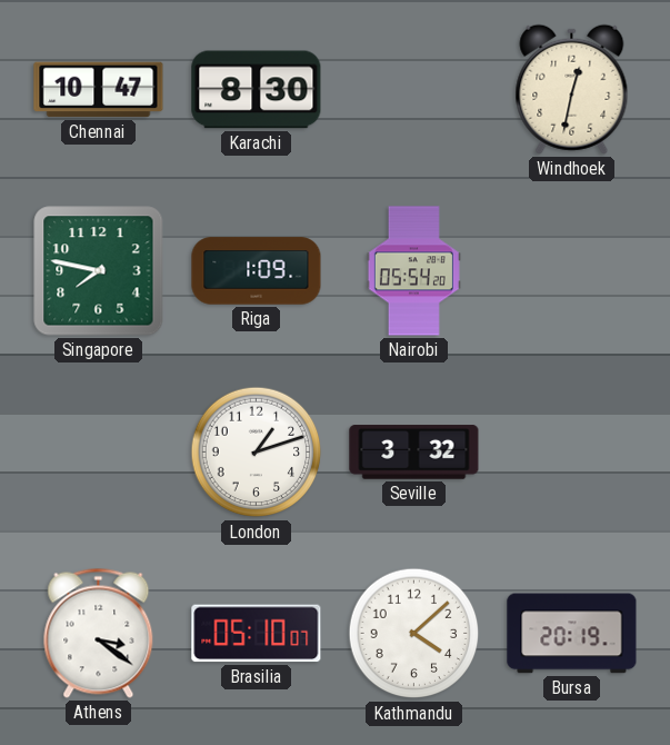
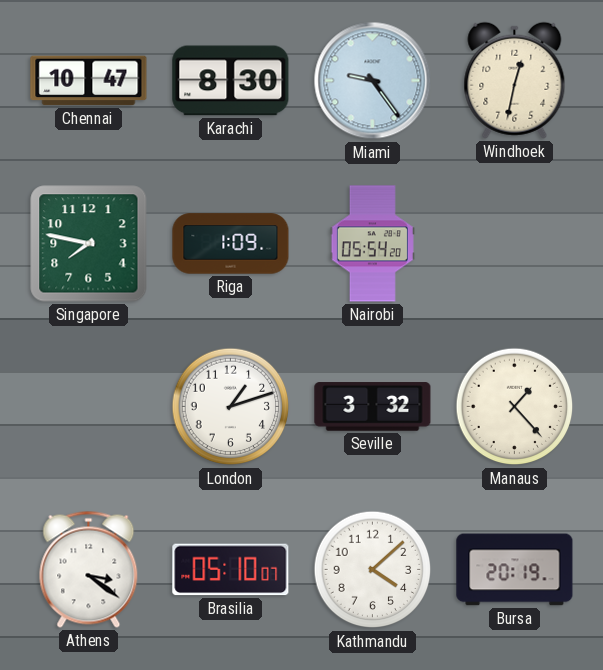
Miami: none -> 9:24 (373, 81)
Manaus: none -> 1:23 (515, 407)
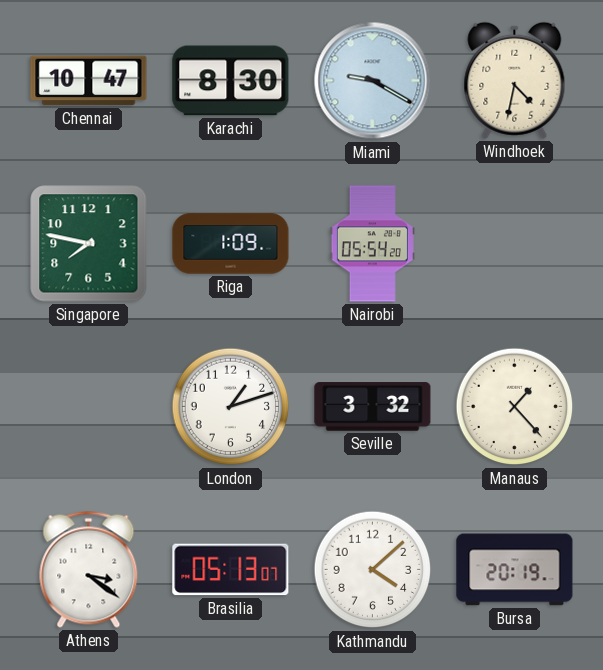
Miami: 9:24 -> 9:20 (373, 81)
Windhoek: 12:32 -> 4:32 (515, 80)
Brasilia: 05:10 -> 05:13 (231, 570)
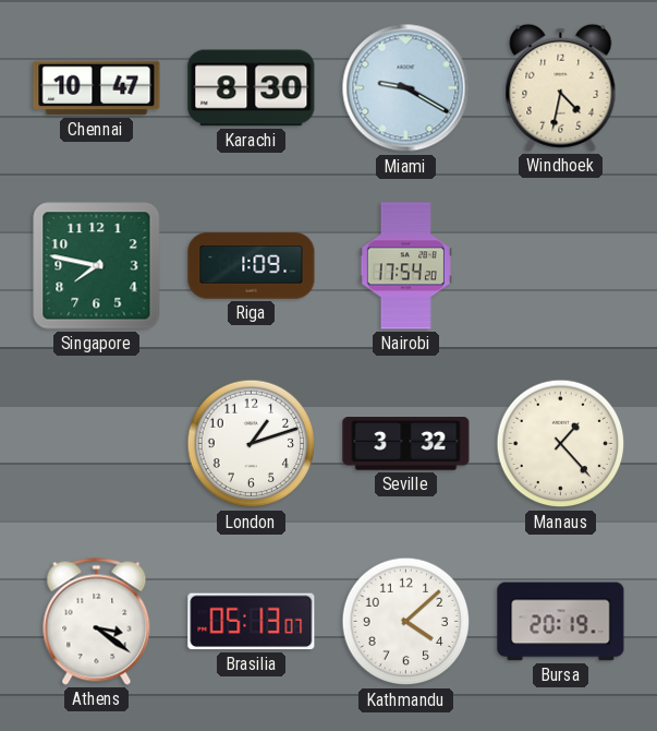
Nairobi: 05:54 -> 17:54 (405, 266)
